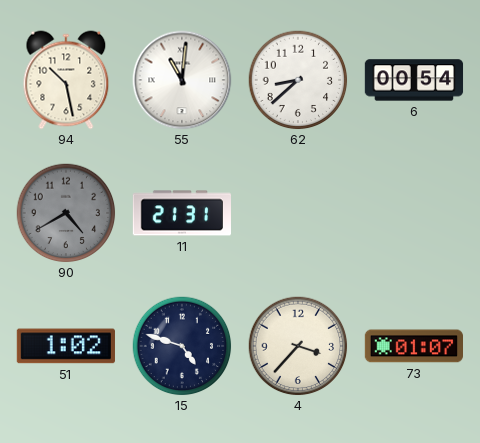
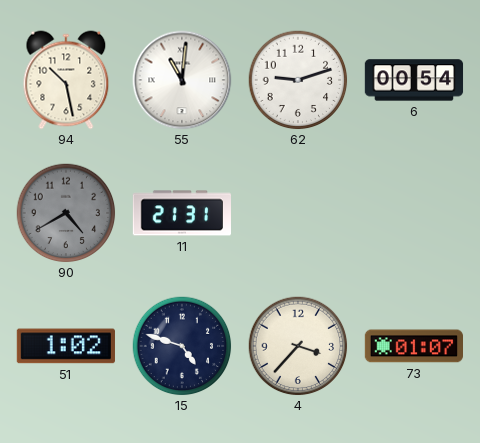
62: 8:38 -> 9:12 (298, 80)
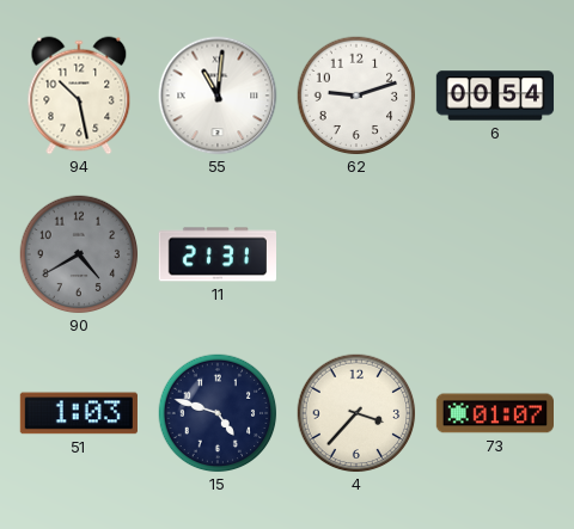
51: 1:02 -> 1:03 (79, 413)
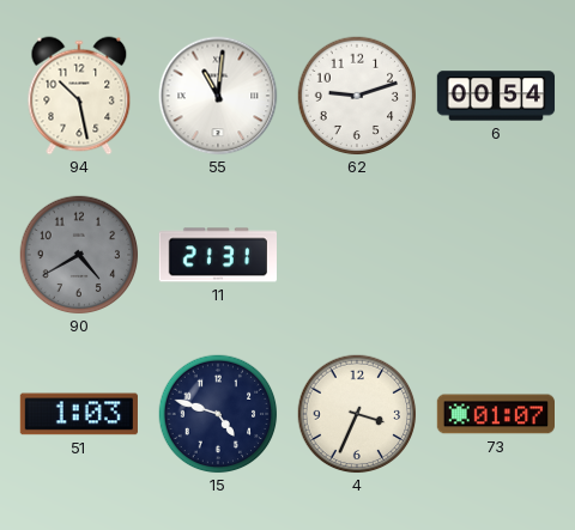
4: 3:37 -> 3:34 (357, 414)
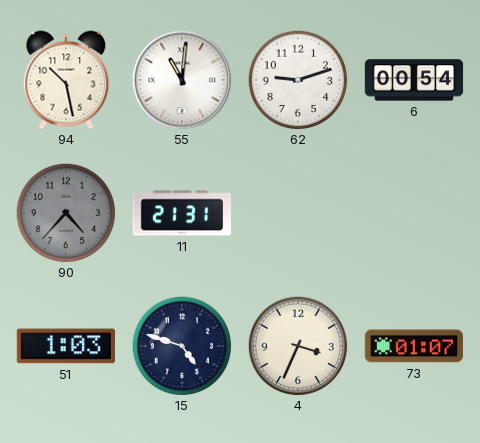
90: 4:40 -> 4:37 (66, 213)
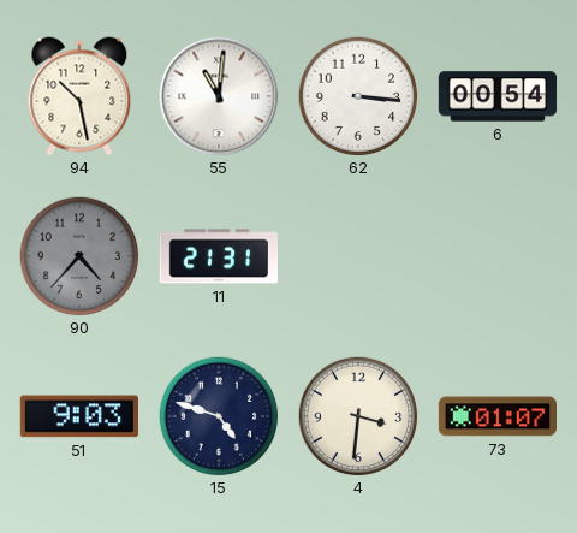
62: 9:12 -> 3:16 (358, 96)
51: 1:03 -> 9:03 (79, 416)
4: 3:34 -> 3:31 (358, 416)
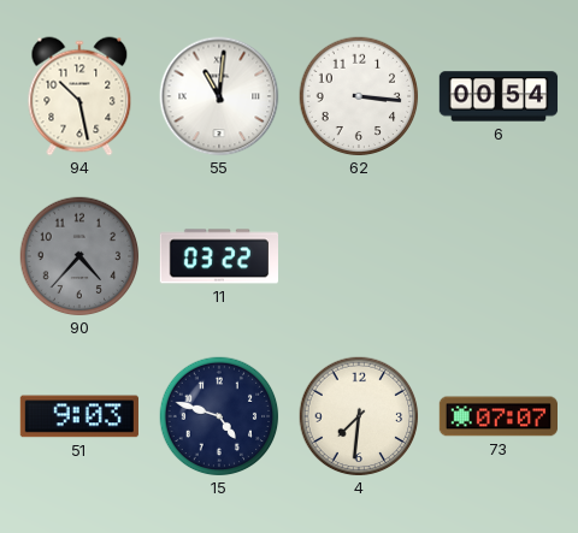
11: 21:31 -> 03:22 (218, 256)
4: 3:31 -> 7:31 (359, 416)
73: 01:07 -> 07:07 (497, 416)
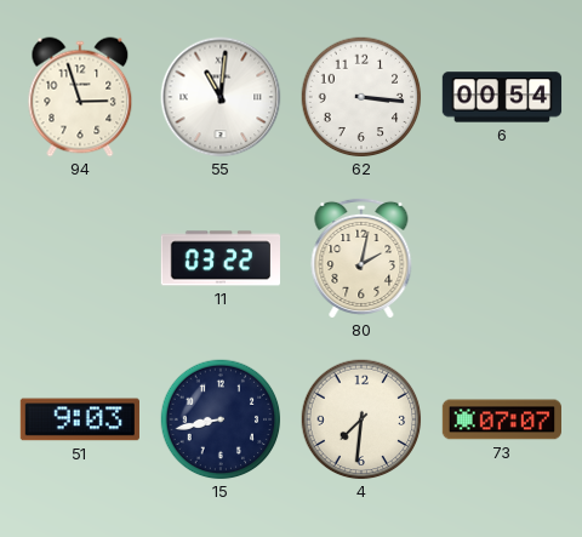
94: 10:28 -> 2:57 (80, 97)
90: 4:37 -> none (79, 256)
80: none -> 2:02 (361, 258)
15: 4:48 -> 8:43 (221, 419)
